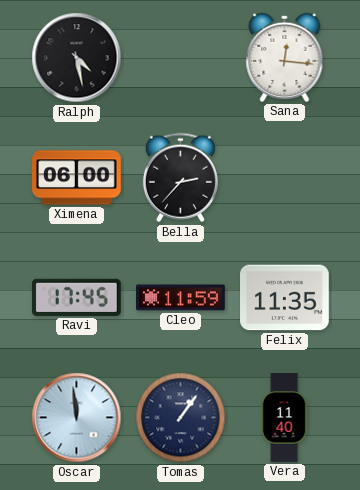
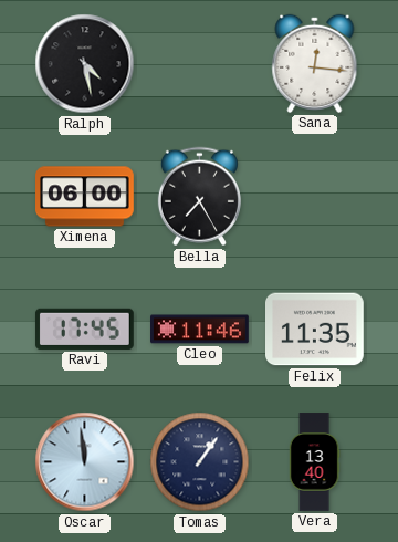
Bella: 2:37 -> 7:25 (199, 197)
Cleo: 11:59 -> 11:46 (200, 330)
Vera: 11:40 -> 13:40 (314, 462)
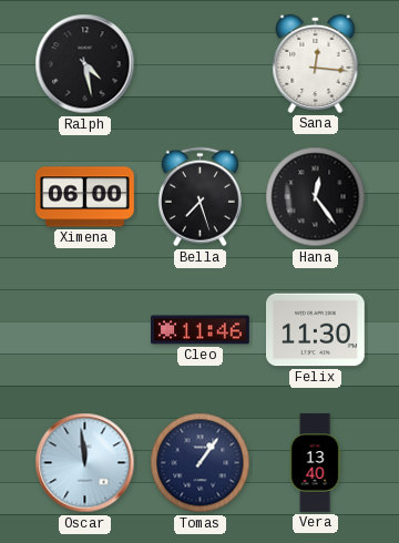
Bella: 7:25 -> 7:27 (199, 197)
Hana: none -> 12:24 (316, 197)
Ravi: 17:45 -> none (84, 329)
Felix: 11:35 -> 11:30 (316, 330)
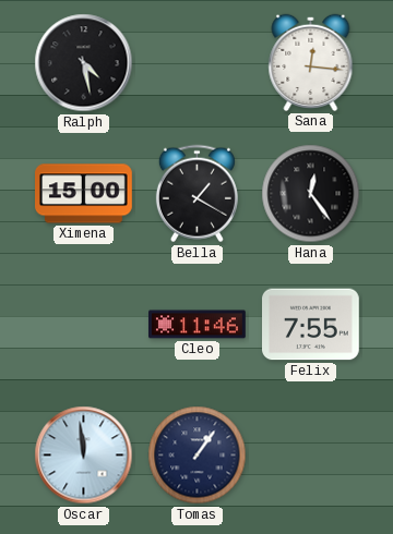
Ximena: 06:00 -> 15:00 (84, 194)
Bella: 7:27 -> 1:20 (196, 194)
Felix: 11:30 -> 7:55 (311, 325)
Vera: 13:40 -> none (315, 463)
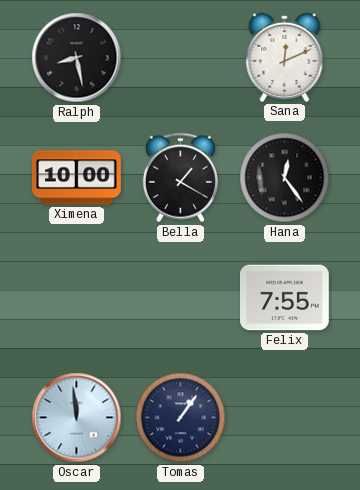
Ralph: 4:28 -> 8:28 (77, 58)
Sana: 12:16 -> 12:11 (285, 57)
Ximena: 15:00 -> 10:00 (77, 178)
Cleo: 11:46 -> none (198, 325)
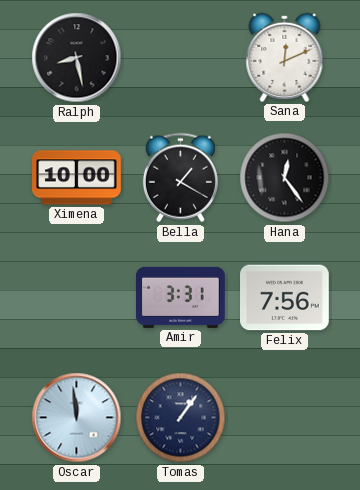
Amir: none -> 3:31 (181, 297)
Felix: 7:55 -> 7:56 (285, 298)
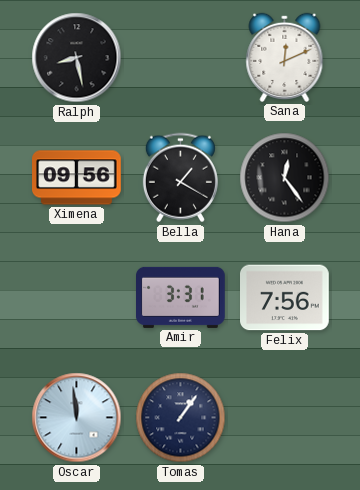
Ximena: 10:00 -> 09:56 (77, 178)
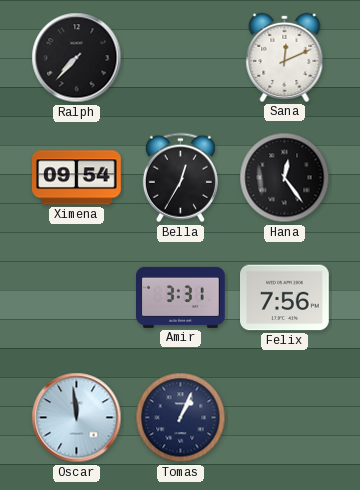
Ralph: 8:28 -> 7:37 (77, 58)
Ximena: 09:56 -> 09:54 (77, 178)
Bella: 1:20 -> 12:35 (180, 178)
Tomas: 1:06 -> 1:04 (181, 418)
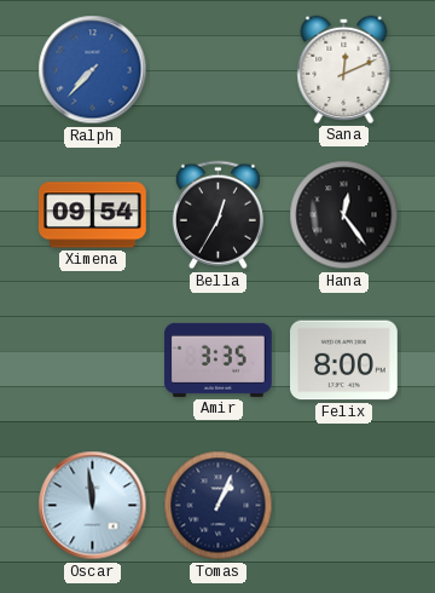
Ralph dial: black -> blue (93, 70)
Amir: 3:31 -> 3:35 (219, 359)
Felix: 7:56 -> 8:00 (344, 361)
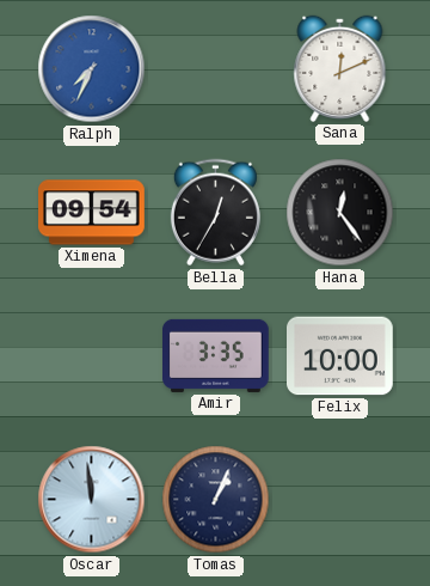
Ralph: 7:37 -> 7:34 (92, 69)
Felix: 8:00 -> 10:00 (340, 356)
